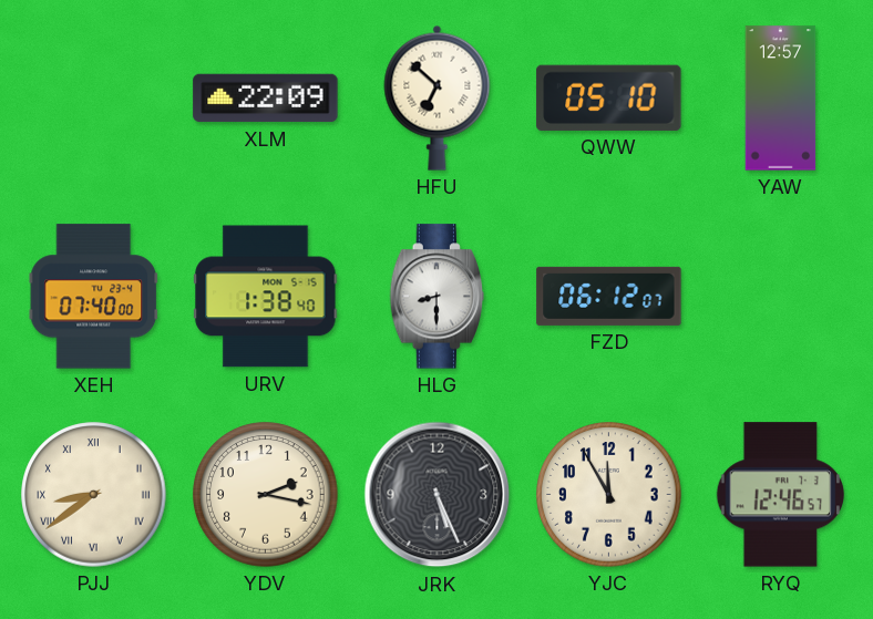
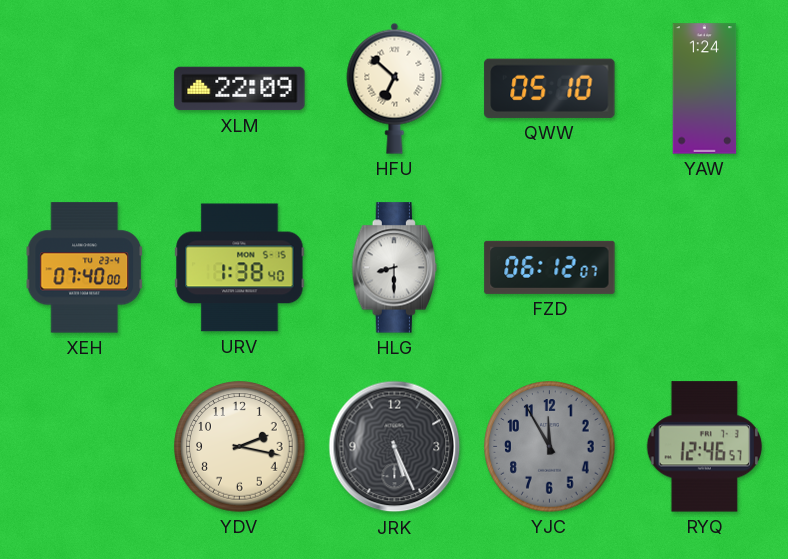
YAW: 12:57 -> 1:24 (705, 89)
PJJ: 8:39 -> none (94, 495)
YJC dial: cream -> grey (550, 447)
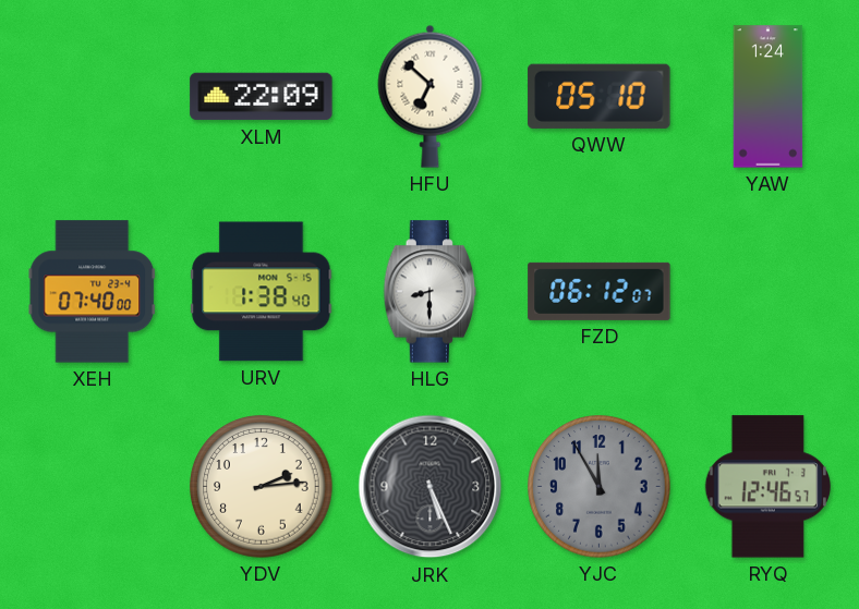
YDV: 2:17 -> 2:14 (262, 487)
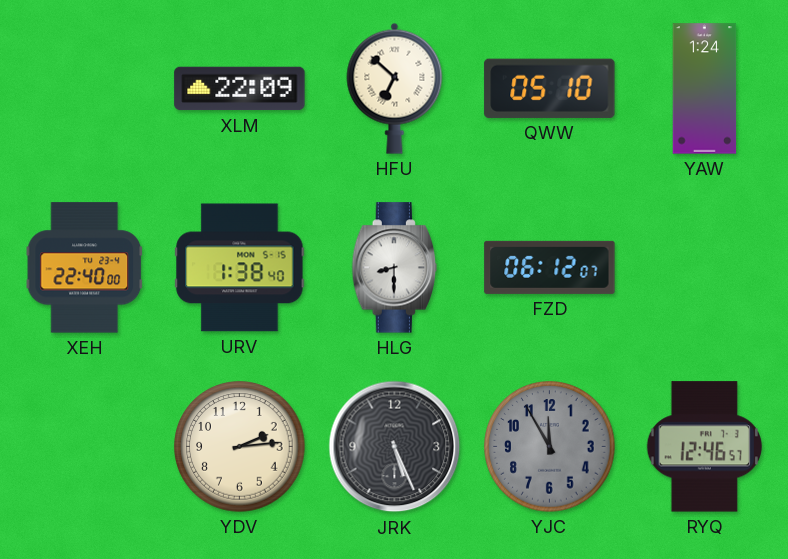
XEH: 07:40 -> 22:40 (85, 268)
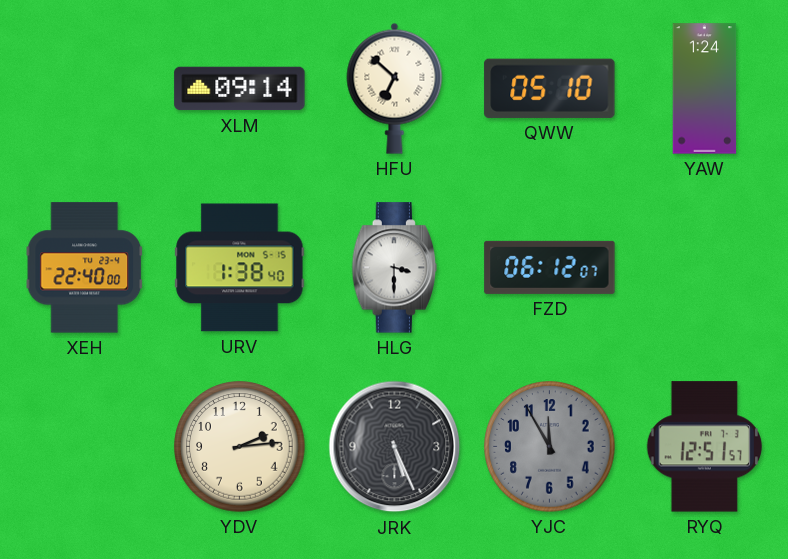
XLM: 22:09 -> 09:14 (240, 89)
HLG: 8:30 -> 3:30 (395, 268)
RYQ: 12:46 -> 12:51 (704, 447)
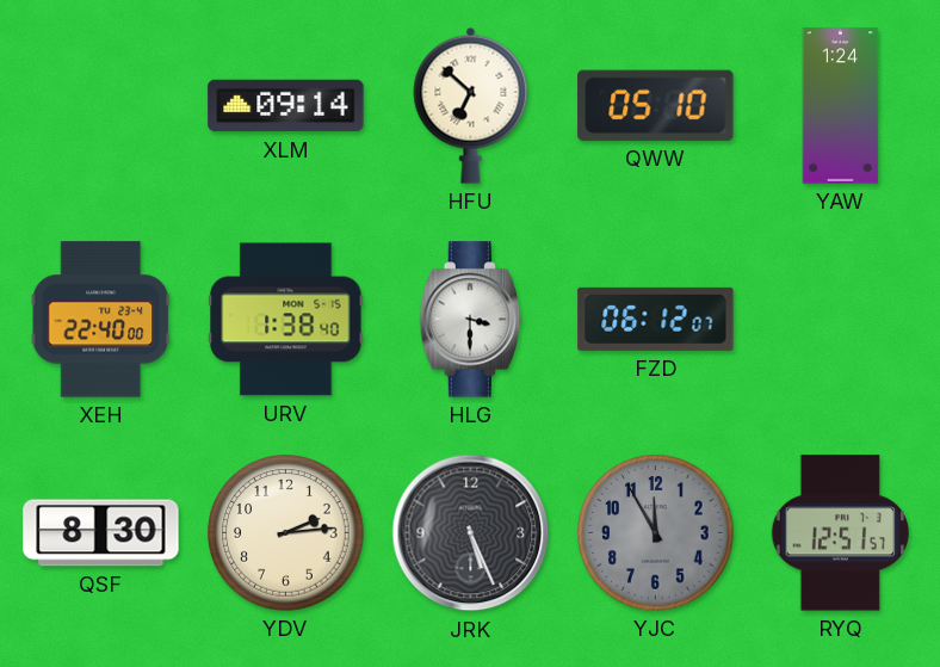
QSF: none -> 8:30 (101, 533)
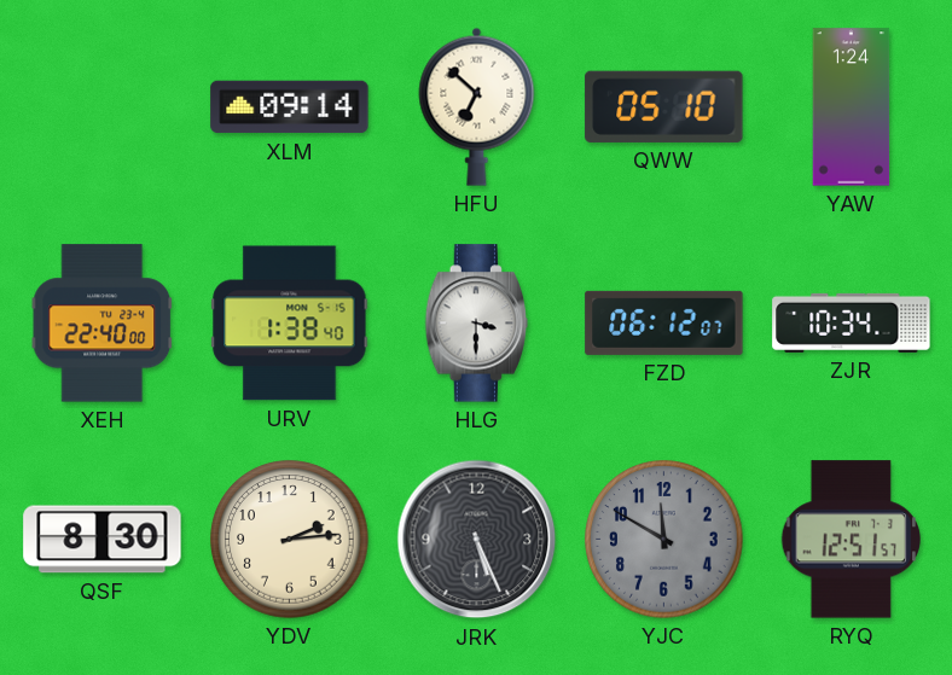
ZJR: none -> 10:34 (852, 322)
YJC: 11:55 -> 11:50 (664, 540)
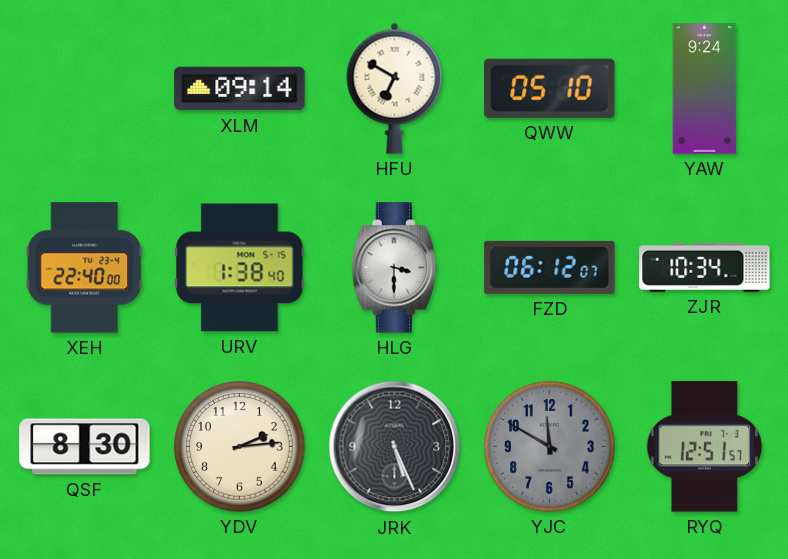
HFU: 6:52 -> 6:50 (395, 88)
YAW: 1:24 -> 9:24 (705, 89)
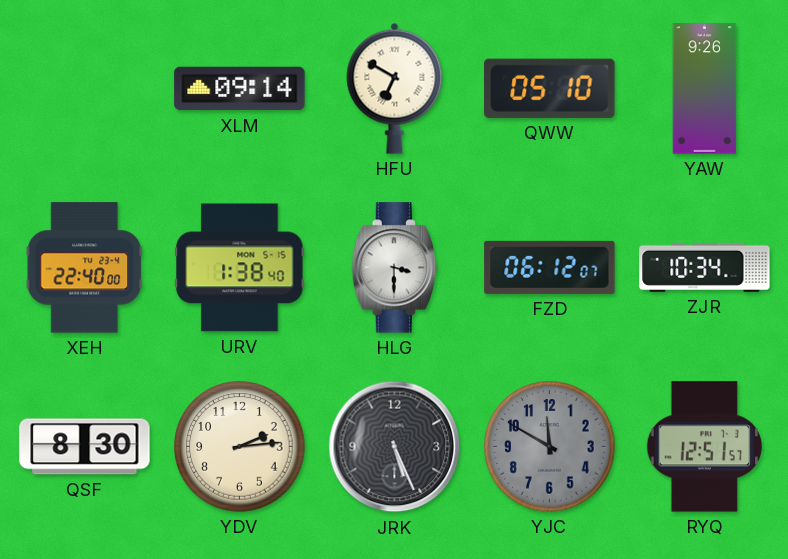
YAW: 9:24 -> 9:26 (705, 89)
